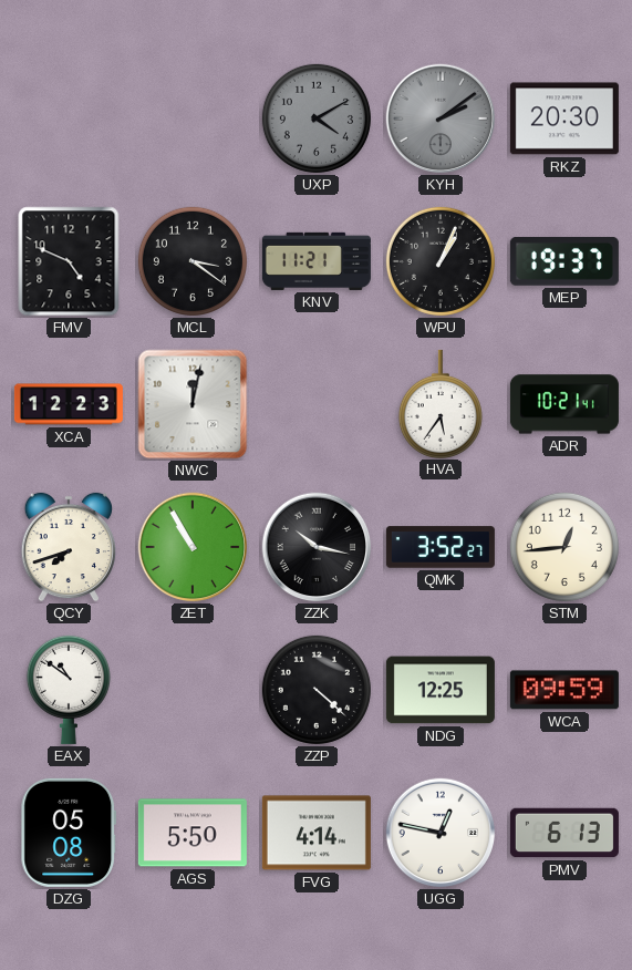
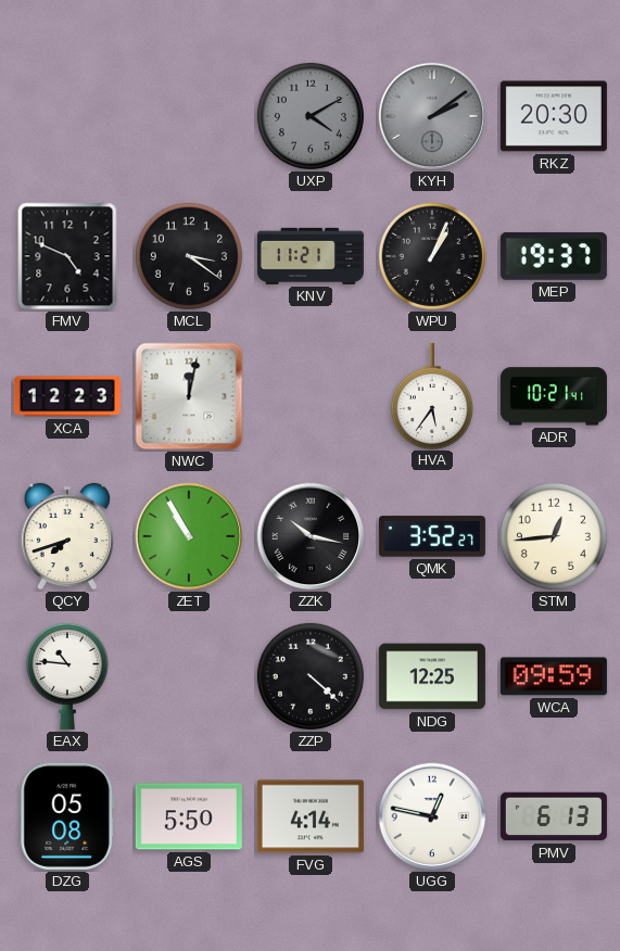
EAX: 10:51 -> 10:46 (67, 676)
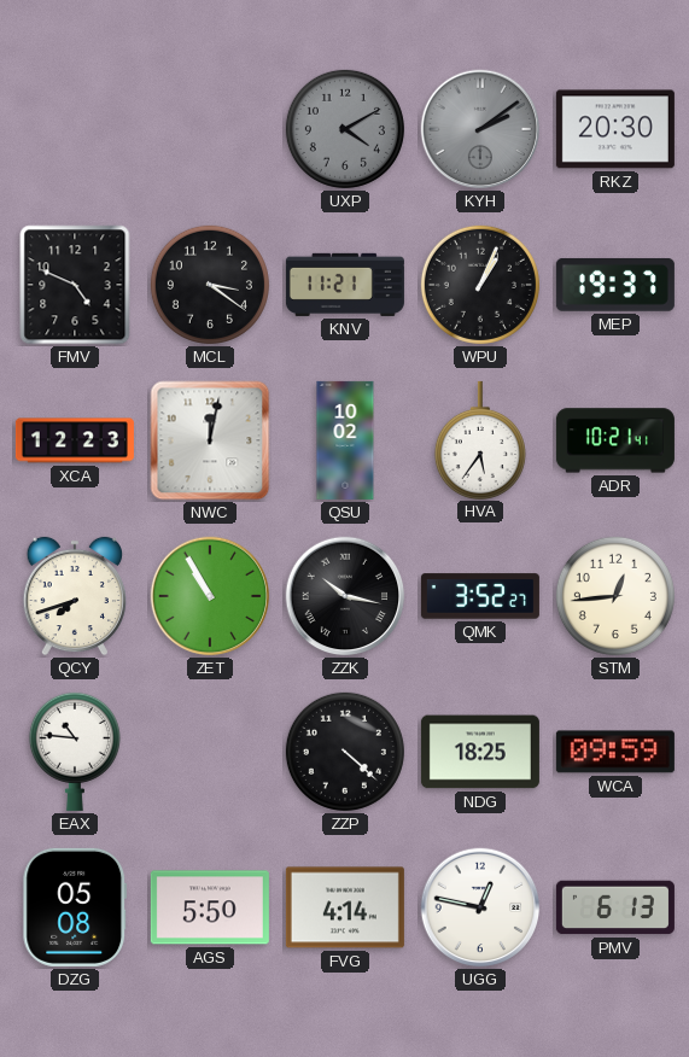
QSU: none -> 10:02 (345, 440)
NDG: 12:25 -> 18:25 (480, 752)
